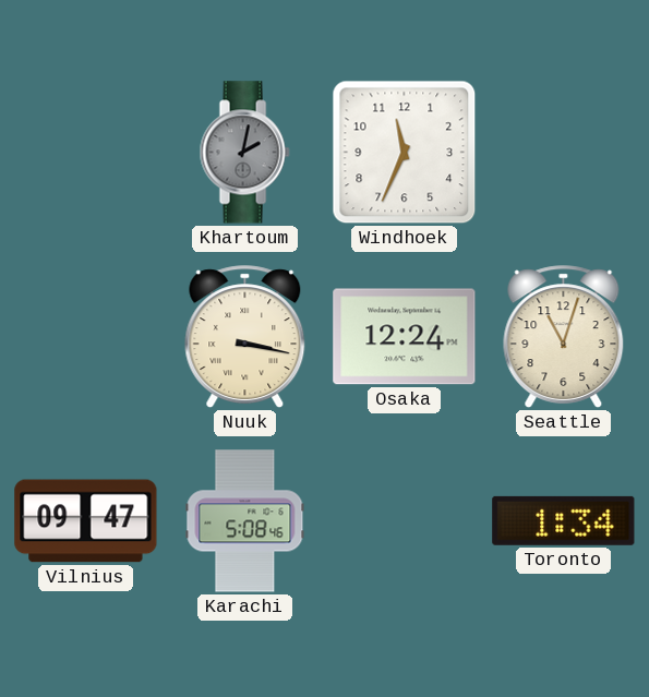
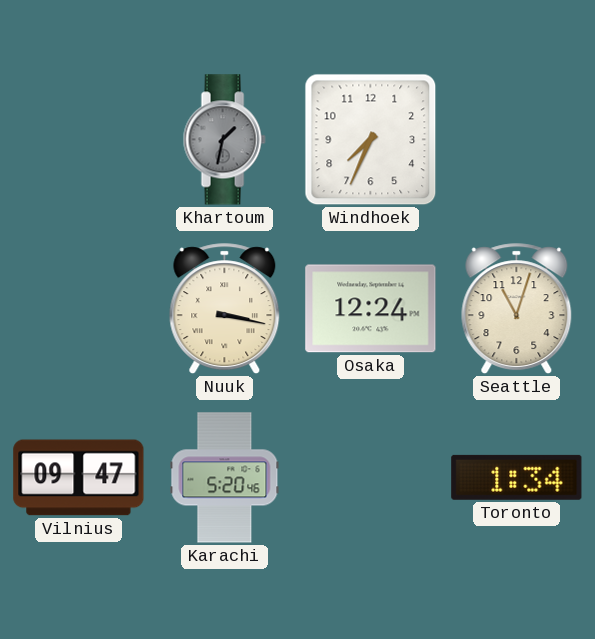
Khartoum: 2:02 -> 1:32 (224, 140)
Windhoek: 11:34 -> 7:34 (371, 140)
Karachi: 5:08 -> 5:20 (225, 478)
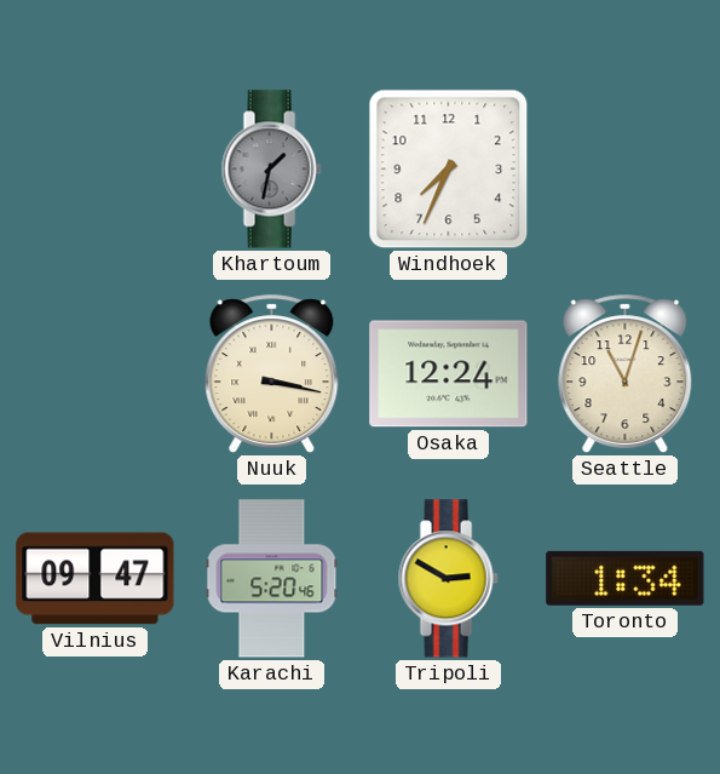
Tripoli: none -> 2:50 (448, 579)
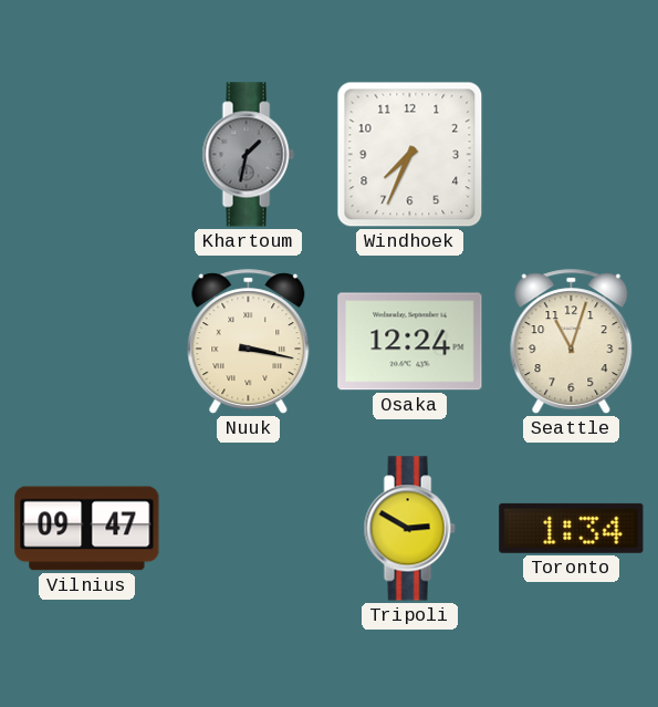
Karachi: 5:20 -> none (272, 579)
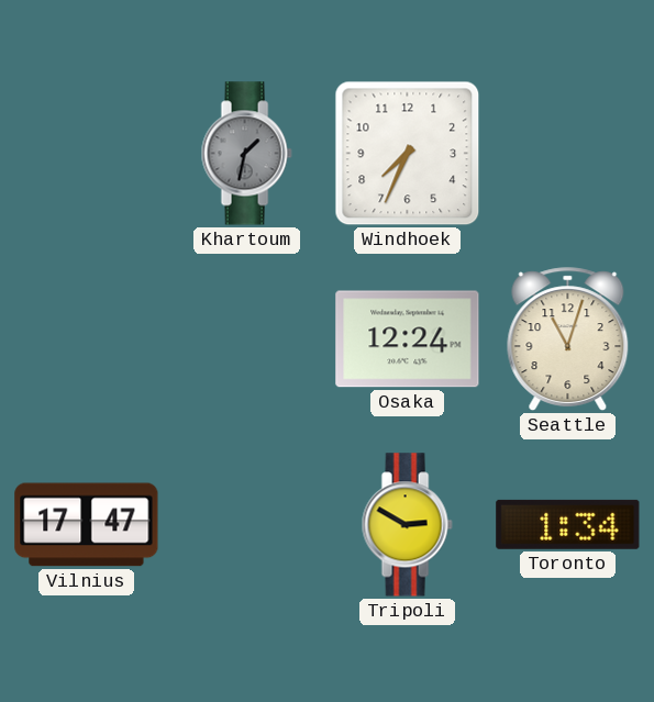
Nuuk: 3:17 -> none (249, 342)
Vilnius: 09:47 -> 17:47 (87, 525)
